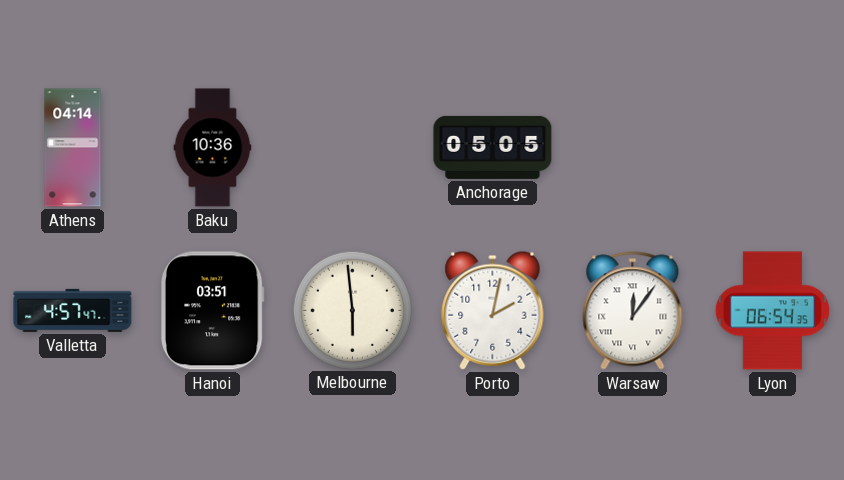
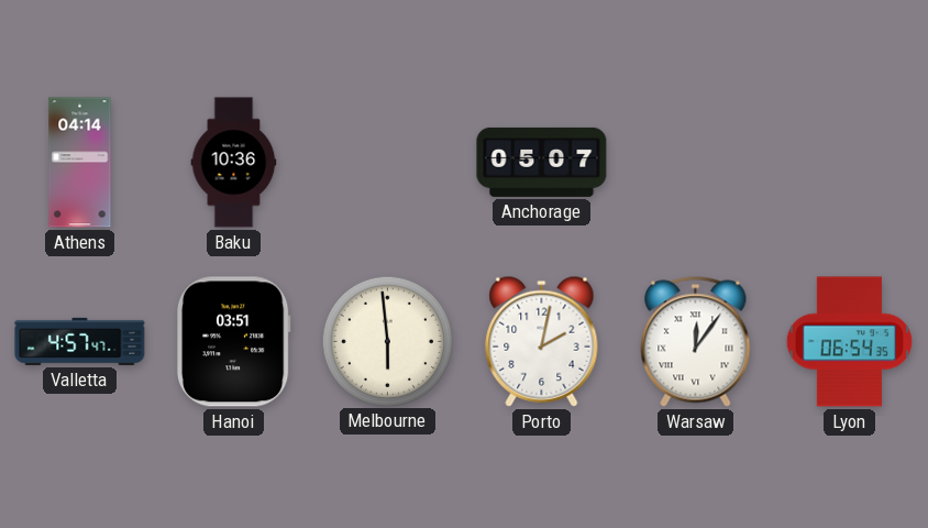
Anchorage: 05:05 -> 05:07 (542, 162)
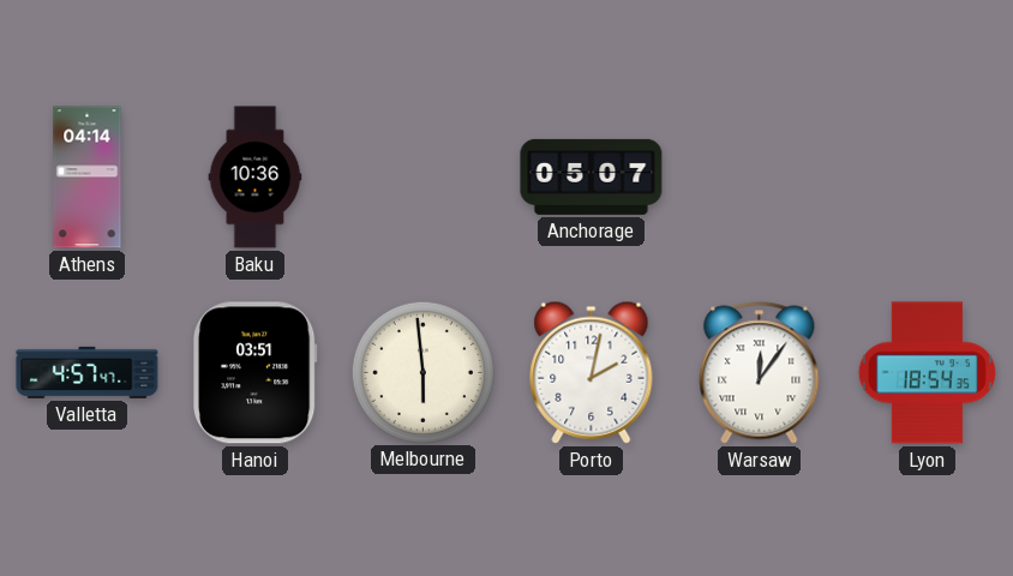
Lyon: 06:54 -> 18:54 (927, 373)
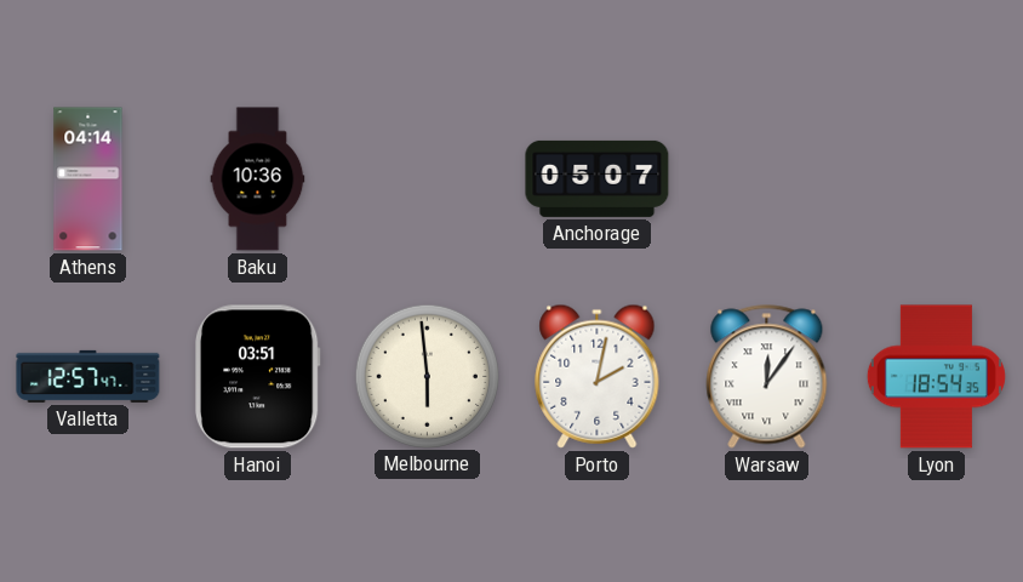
Valletta: 4:57 -> 12:57 (88, 376)
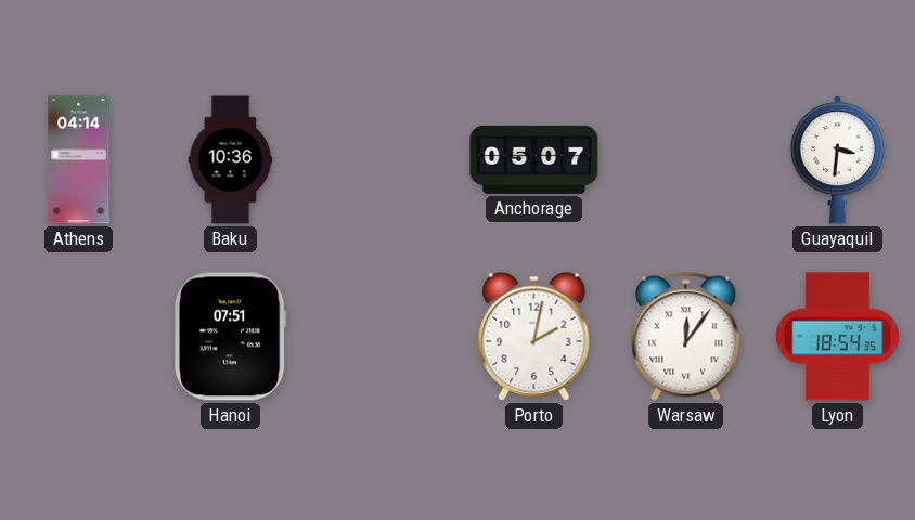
Guayaquil: none -> 3:31 (837, 160)
Valletta: 12:57 -> none (88, 376)
Hanoi: 03:51 -> 07:51 (230, 337)
Melbourne: 5:59 -> none (427, 376)
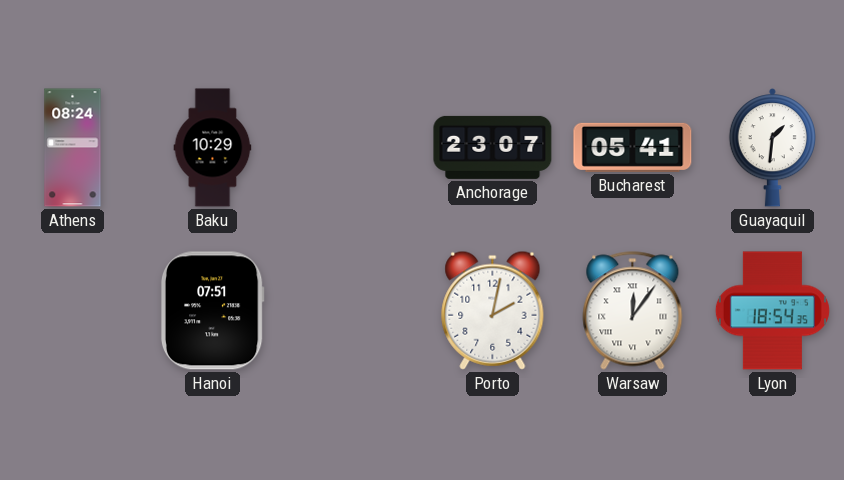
Athens: 04:14 -> 08:24 (73, 148)
Baku: 10:36 -> 10:29 (213, 148)
Anchorage: 05:07 -> 23:07 (493, 147)
Bucharest: none -> 05:41 (633, 147)
Guayaquil: 3:31 -> 1:31 (772, 148)
